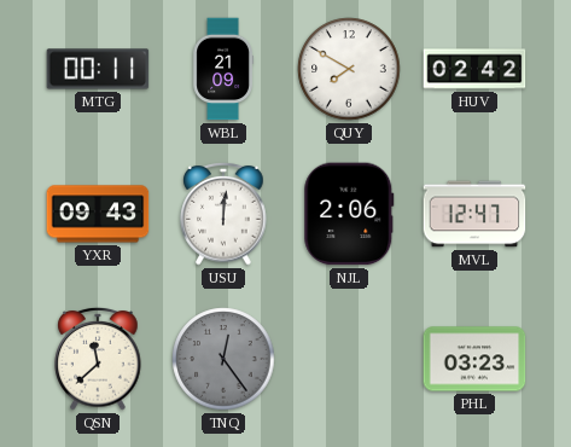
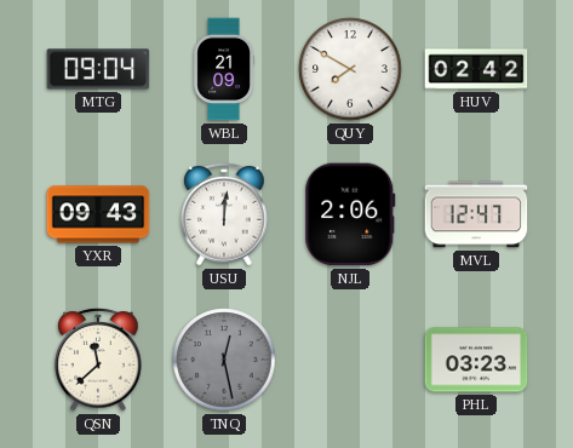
MTG: 00:11 -> 09:04 (98, 69)
TNQ: 12:24 -> 12:28 (224, 360)
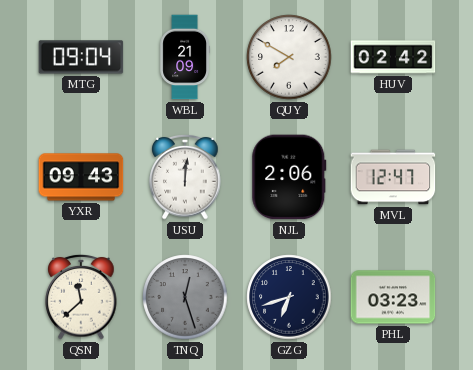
TNQ: 12:28 -> 12:27 (185, 297)
GZG: none -> 6:42 (289, 297)
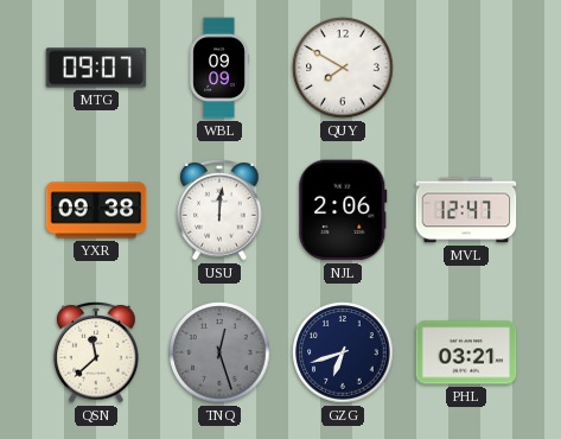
MTG: 09:04 -> 09:07 (96, 68)
WBL: 21:09 -> 09:09 (218, 68)
HUV: 02:42 -> none (393, 57)
YXR: 09:43 -> 09:38 (96, 210)
PHL: 03:23 -> 03:21 (466, 352)
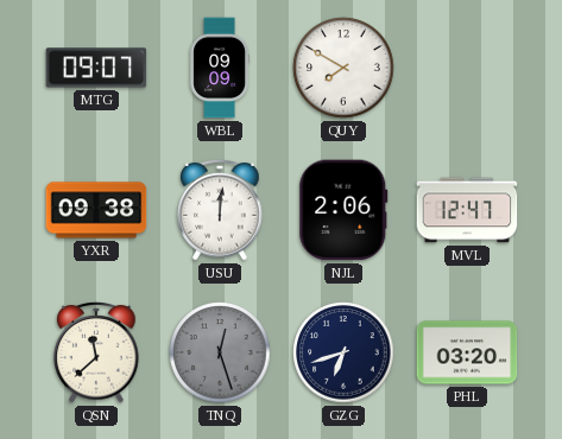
PHL: 03:21 -> 03:20 (467, 352)
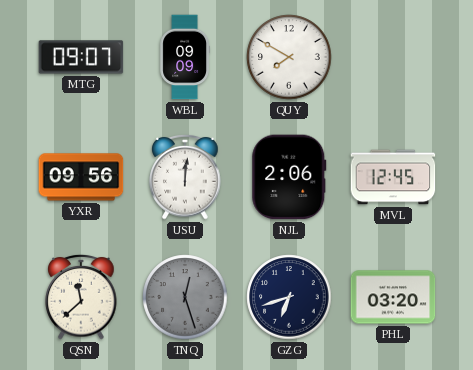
YXR: 09:38 -> 09:56 (81, 177)
MVL: 12:47 -> 12:45 (393, 177)
